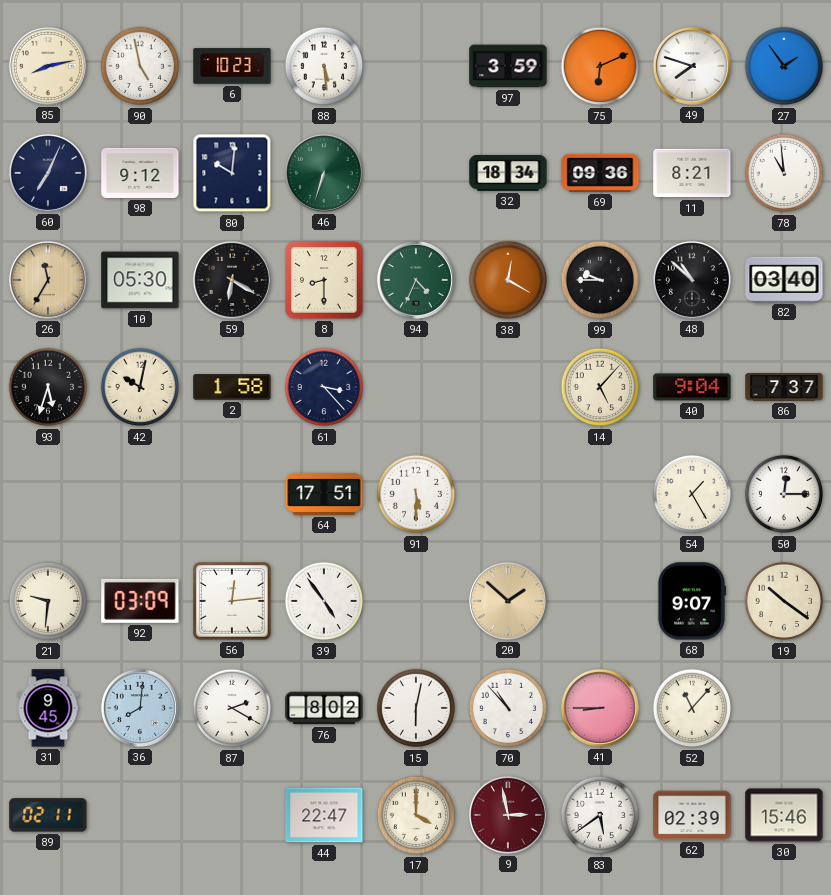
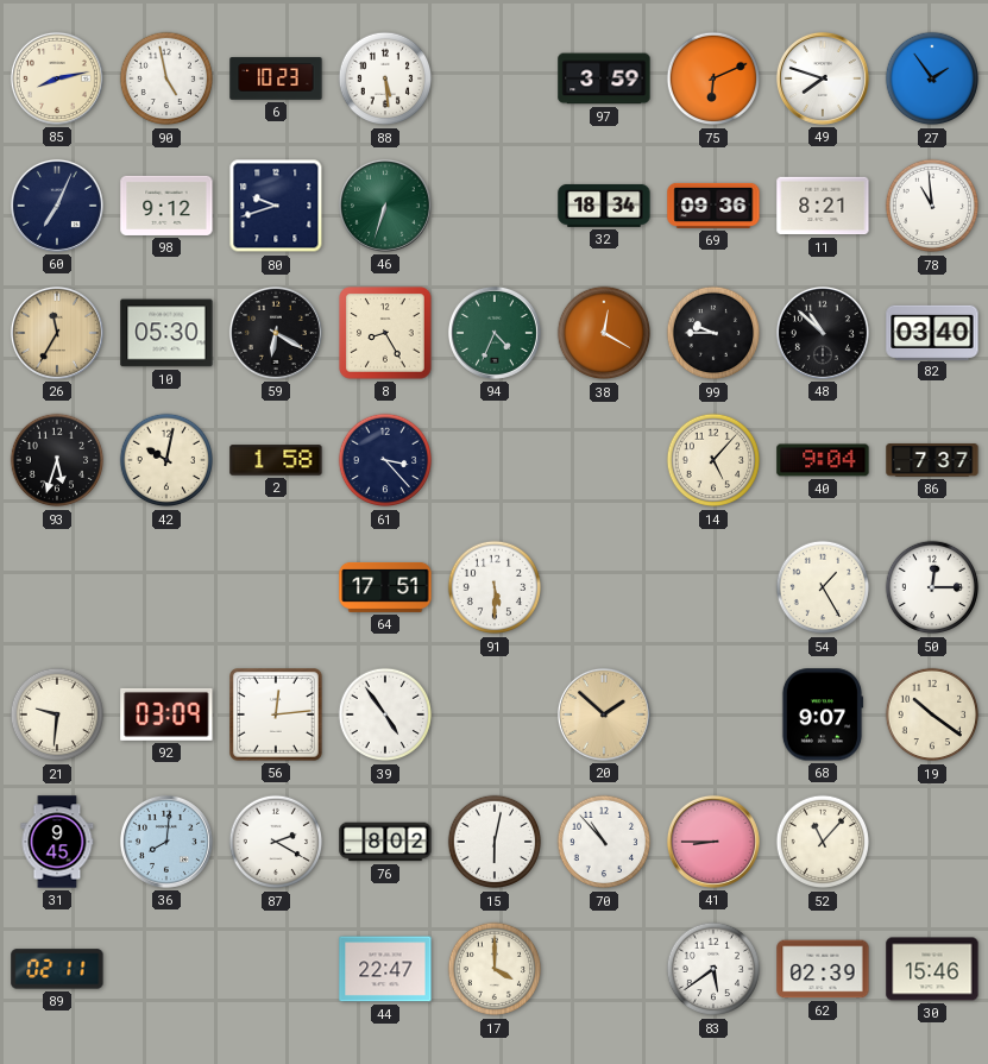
80: 10:01 -> 9:42 (276, 206)
8: 8:30 -> 8:25 (385, 333)
9: 2:58 -> none (508, 815)
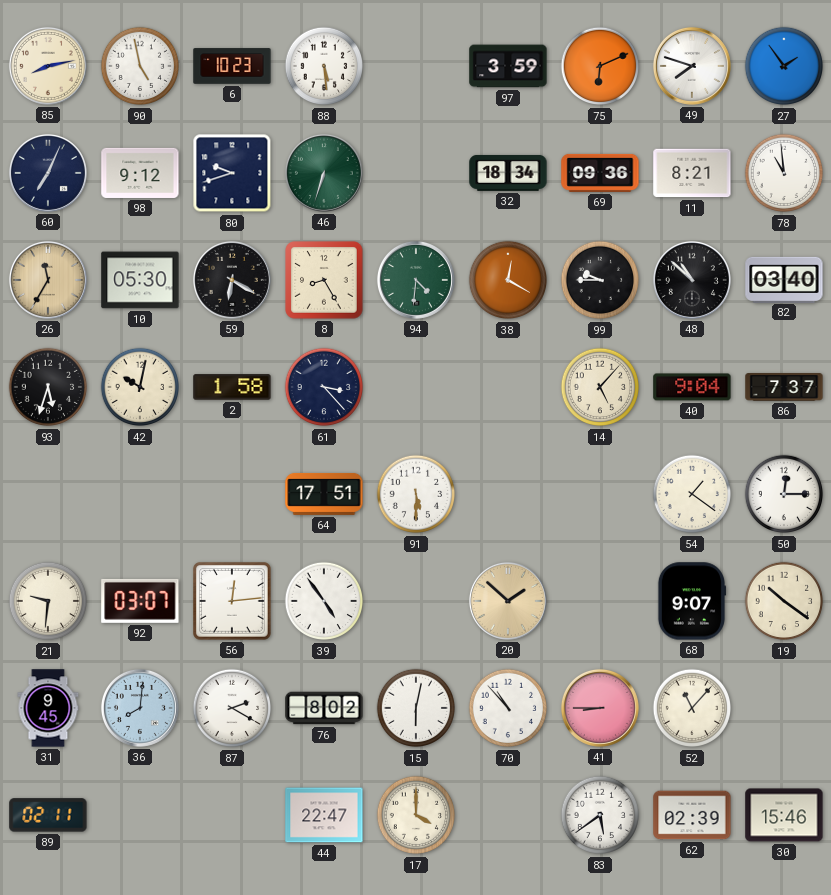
94: 4:34 -> 4:31 (416, 280)
54: 1:25 -> 1:21 (692, 494)
92: 03:09 -> 03:07 (140, 601)
